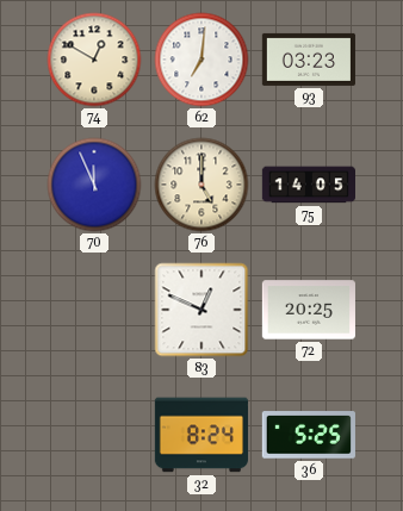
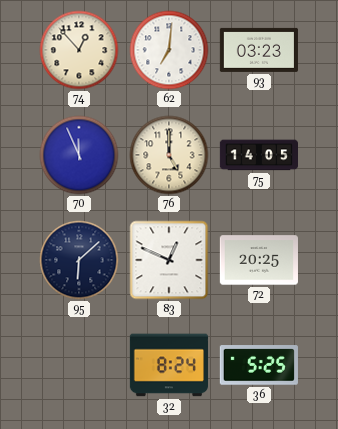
74: 12:50 -> 12:53 (79, 50)
95: none -> 6:08 (79, 260)
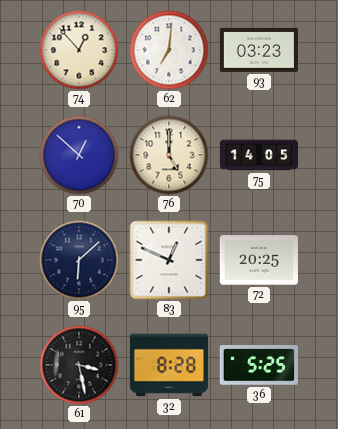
70: 11:56 -> 12:52 (79, 155)
61: none -> 3:28 (79, 365)
32: 8:24 -> 8:28 (168, 365)
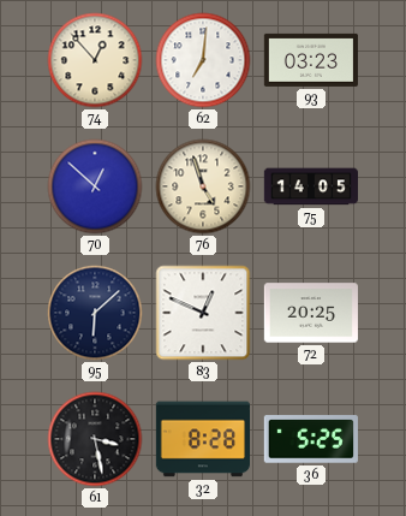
76: 5:00 -> 4:57 (203, 186)
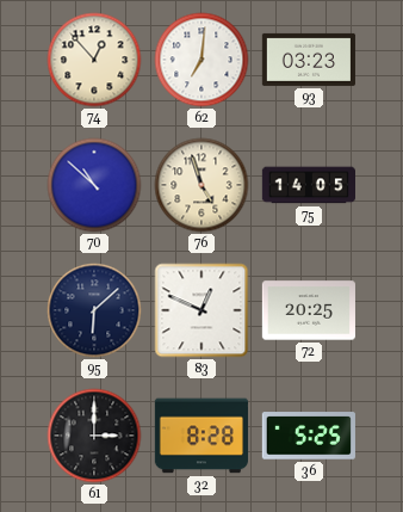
70: 12:52 -> 10:52 (94, 185)
61: 3:28 -> 3:00 (94, 436)
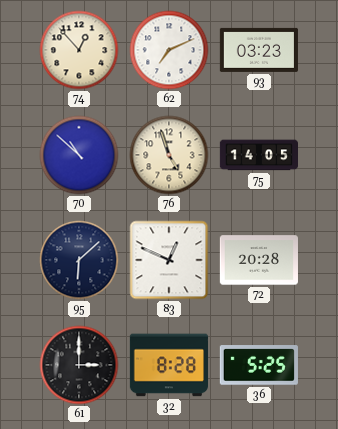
62: 7:01 -> 7:11 (169, 50)
72: 20:25 -> 20:28 (259, 260)
